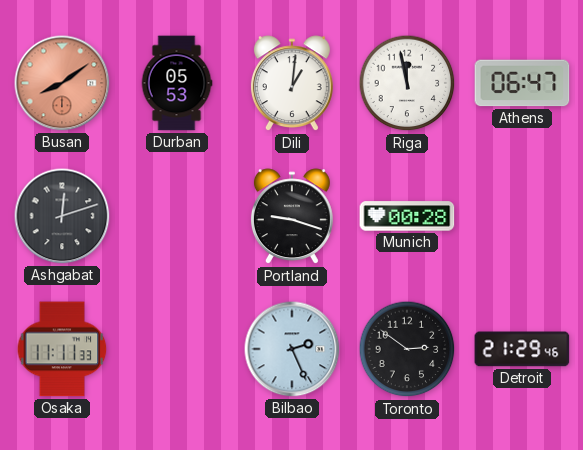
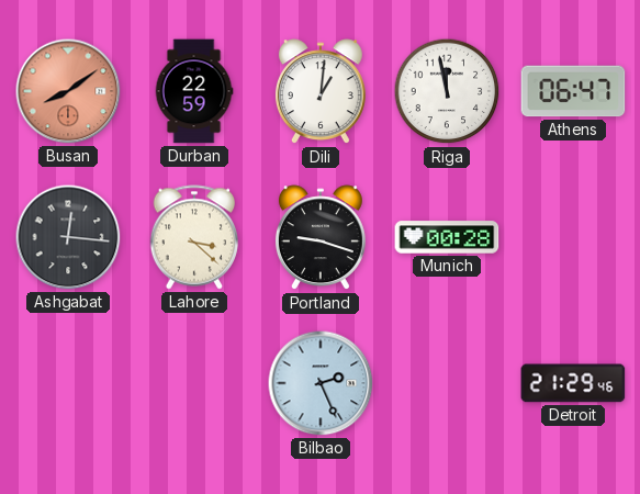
Durban: 05:53 -> 22:59 (194, 91)
Ashgabat: 12:12 -> 12:16 (68, 237)
Lahore: none -> 3:22 (194, 237)
Osaka: 11:11 -> none (62, 349)
Toronto: 2:51 -> none (407, 349)
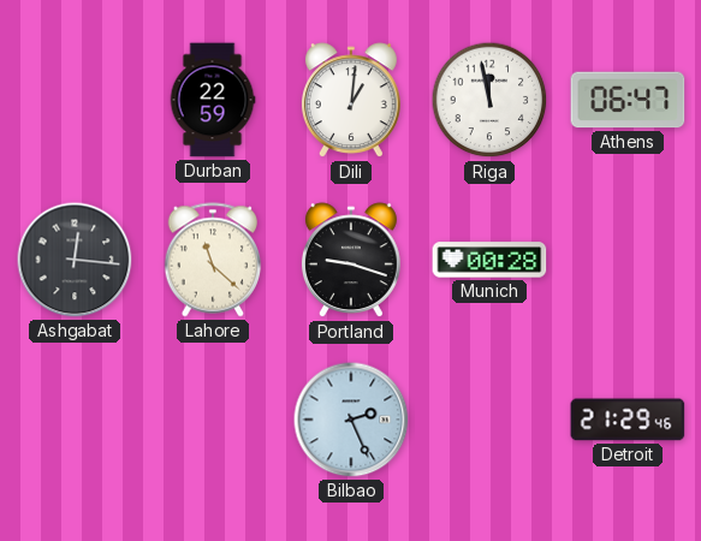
Busan: 8:09 -> none (68, 91)
Lahore: 3:22 -> 11:22 (213, 260)
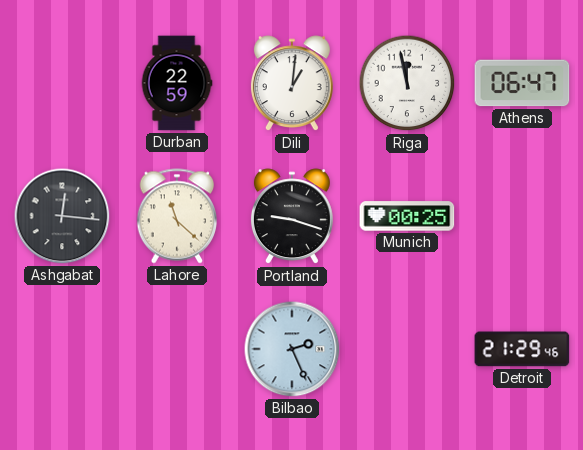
Munich: 00:28 -> 00:25 (407, 216)
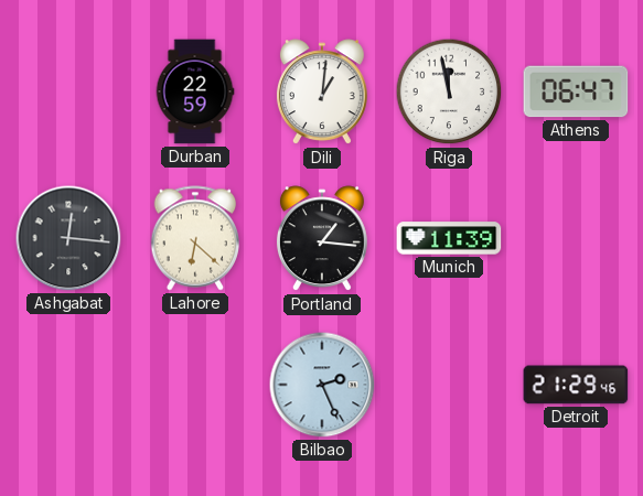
Lahore: 11:22 -> 6:22 (195, 238)
Portland: 9:18 -> 1:16 (322, 239)
Munich: 00:25 -> 11:39 (449, 238)
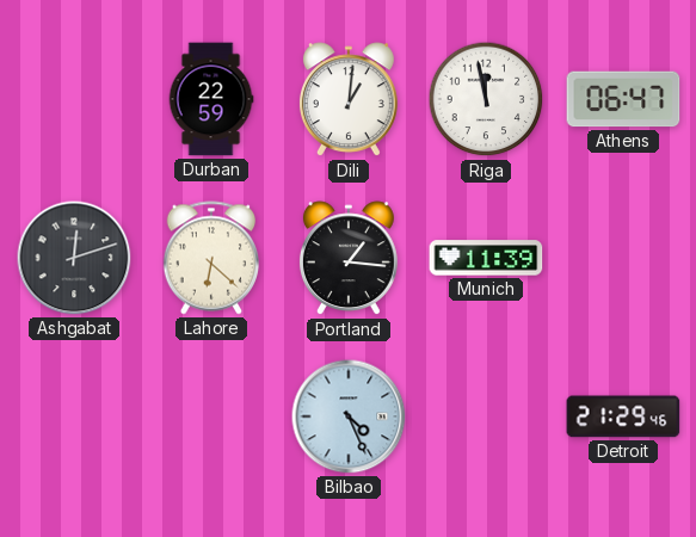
Ashgabat: 12:16 -> 12:12 (74, 258)
Bilbao: 2:26 -> 4:26 (349, 416)
